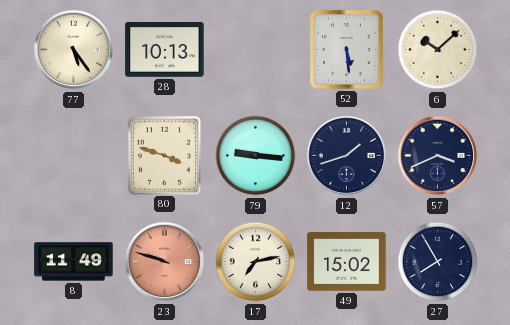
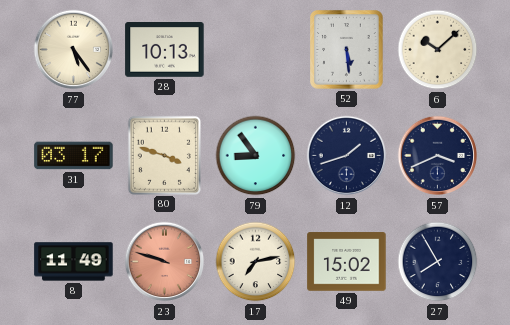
31: none -> 03:17 (74, 156)
79: 9:16 -> 8:54 (256, 156)
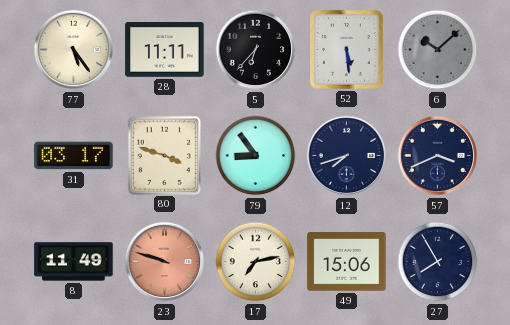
28: 10:13 -> 11:11 (165, 50)
5: none -> 6:37 (256, 50)
6 dial: cream -> grey (438, 50)
12: 1:42 -> 7:42 (347, 156)
49: 15:02 -> 15:06 (347, 262)
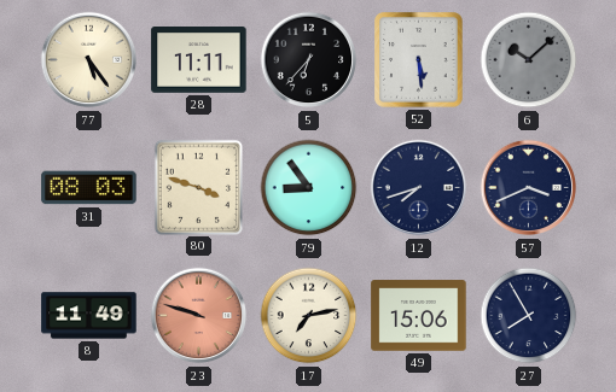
31: 03:17 -> 08:03 (89, 188)
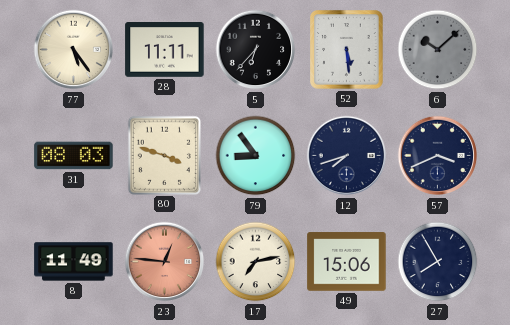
23: 9:48 -> 12:46 (165, 262)
